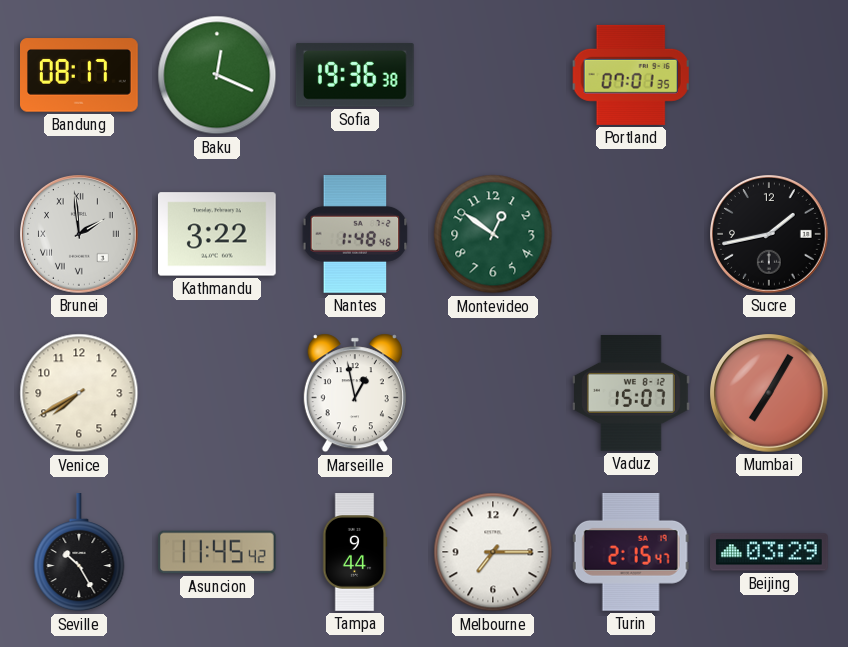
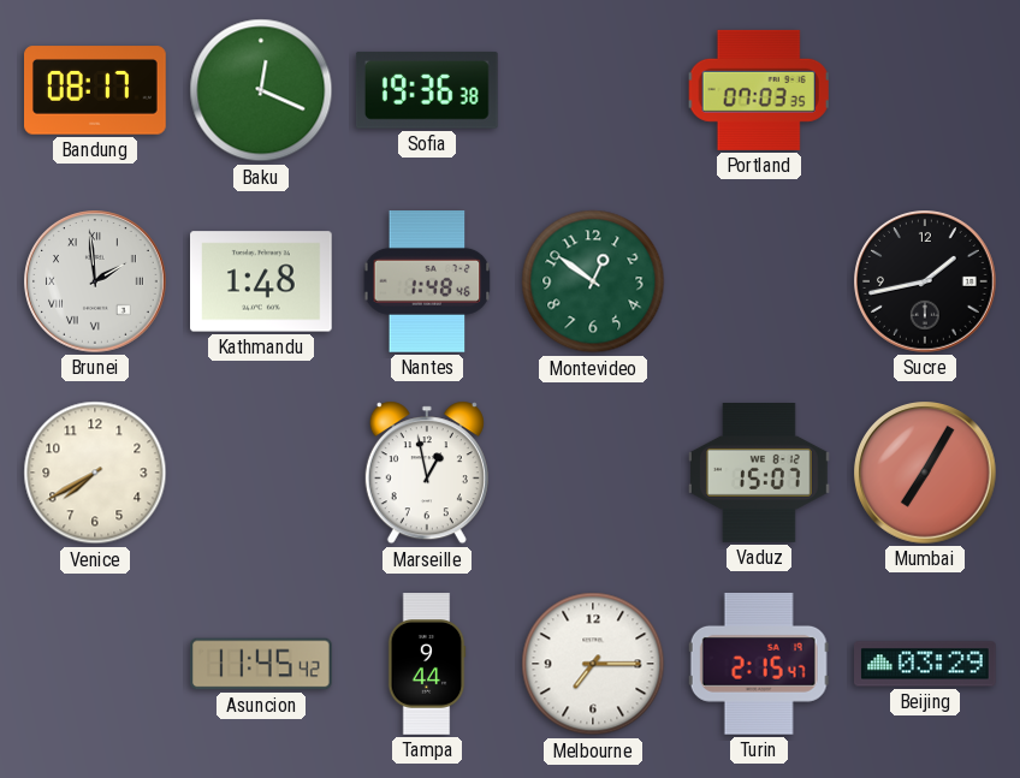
Portland: 07:01 -> 07:03 (759, 90)
Kathmandu: 3:22 -> 1:48 (262, 281)
Seville: 10:25 -> none (79, 553)
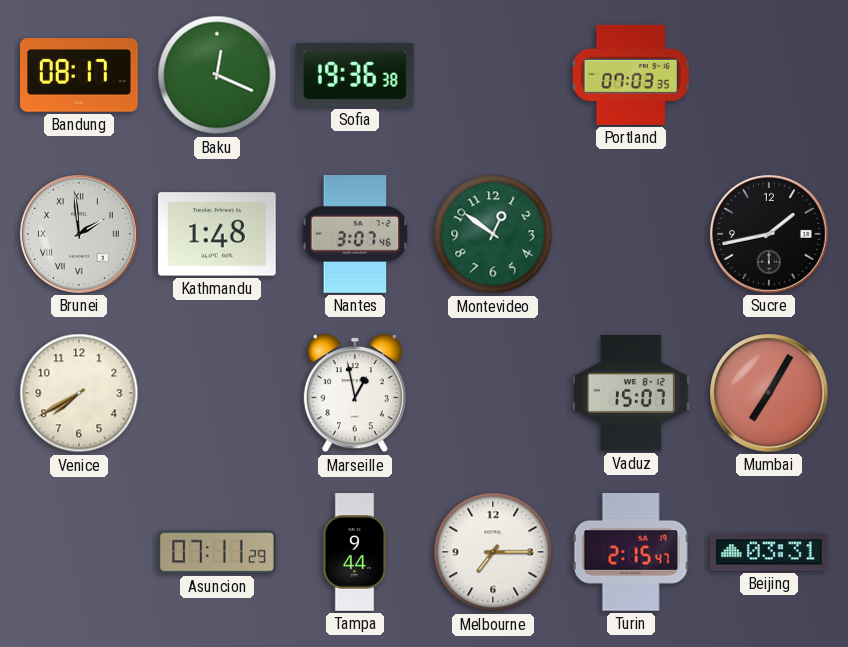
Nantes: 1:48 -> 3:07 (355, 235)
Asuncion: 11:45 -> 07:11 (217, 552)
Beijing: 03:29 -> 03:31 (770, 552)
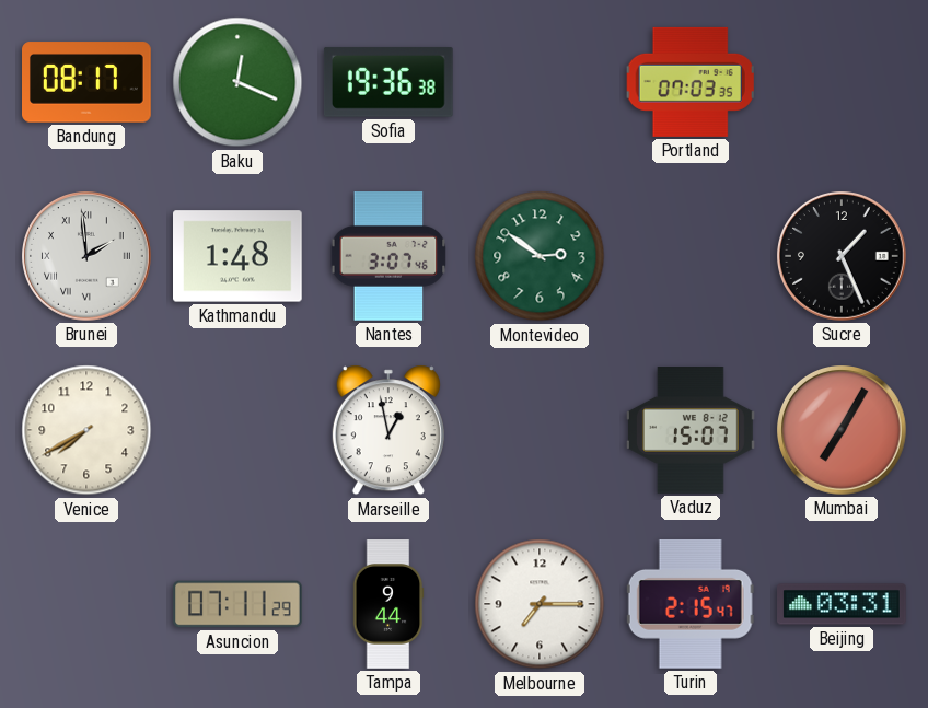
Montevideo: 12:51 -> 2:51 (540, 256)
Sucre: 1:43 -> 1:26 (843, 257)
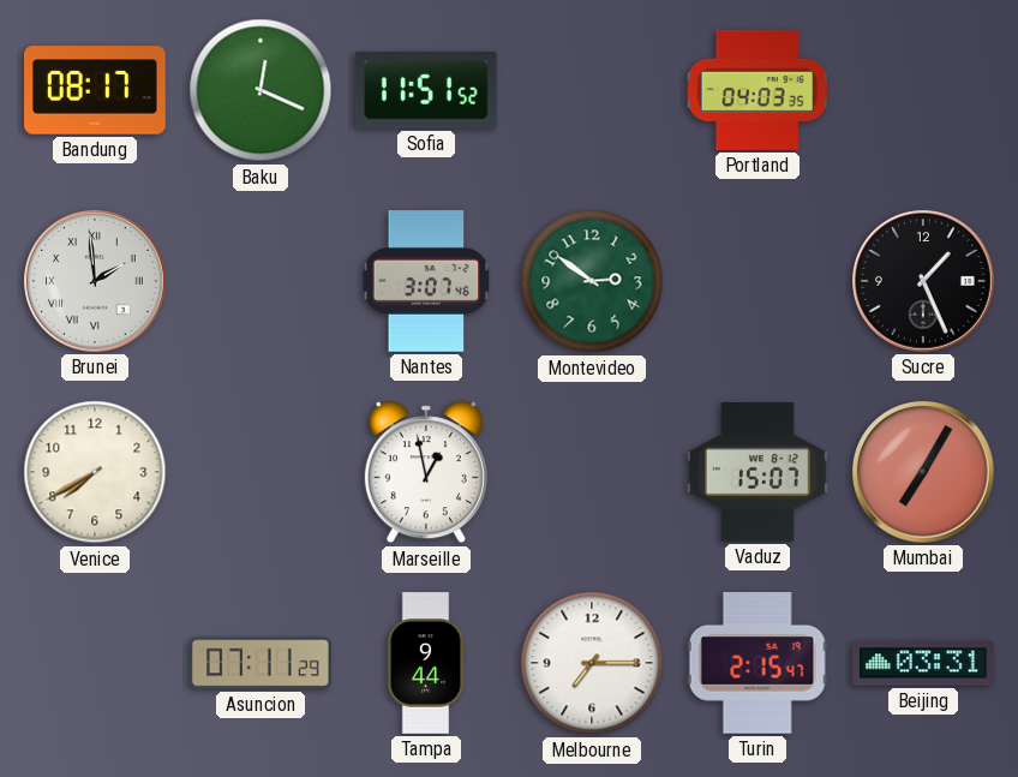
Sofia: 19:36 -> 11:51 (426, 90)
Portland: 07:03 -> 04:03 (757, 90)
Kathmandu: 1:48 -> none (239, 256)
